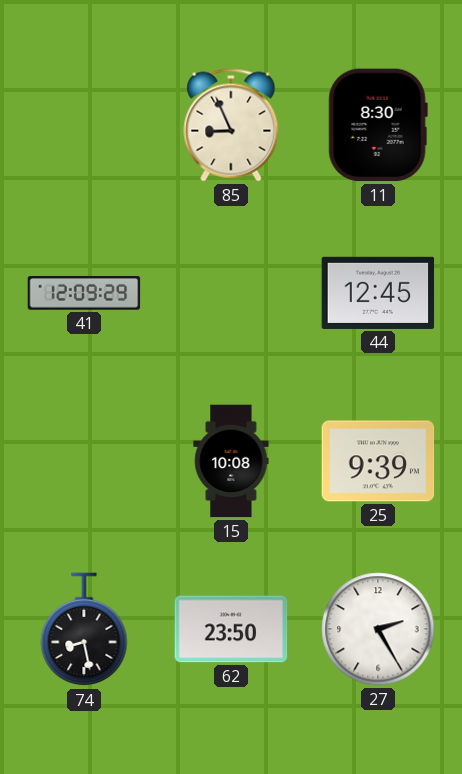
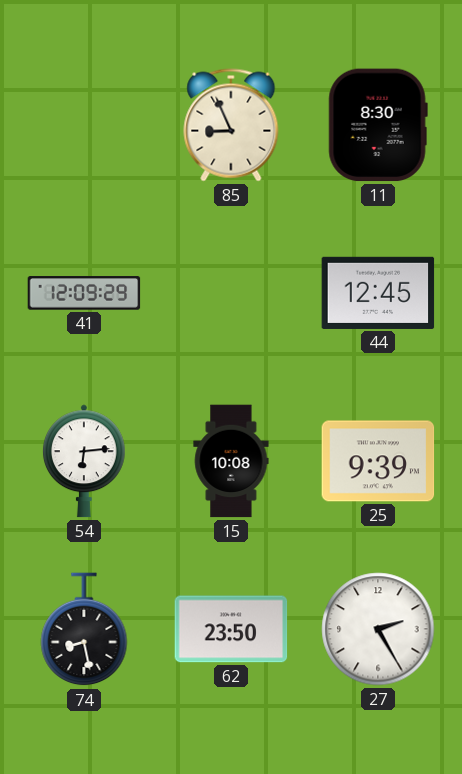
54: none -> 6:14 (85, 461)
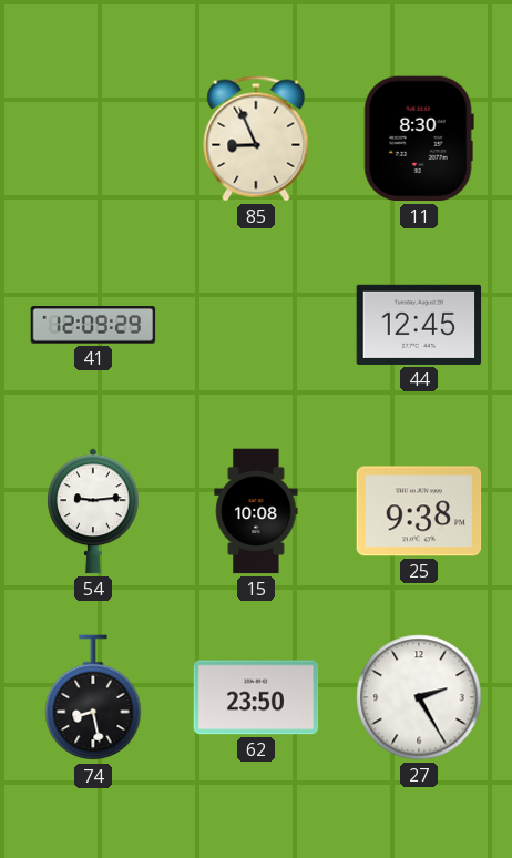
54: 6:14 -> 9:14 (94, 511)
25: 9:39 -> 9:38 (419, 511)
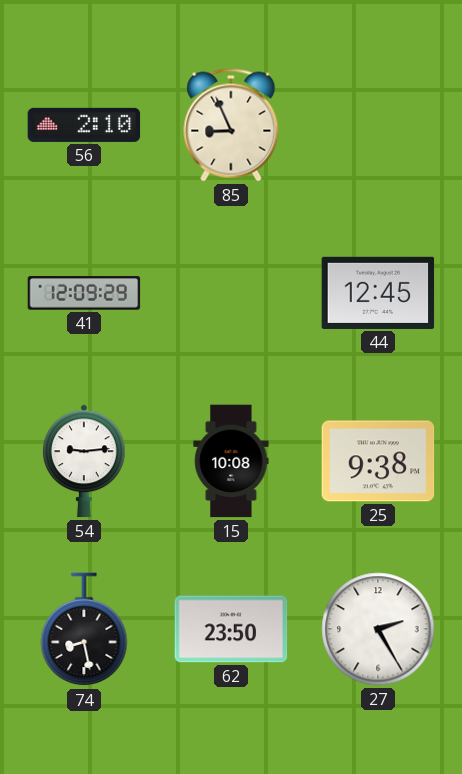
56: none -> 2:10 (84, 125)
11: 8:30 -> none (419, 139)
